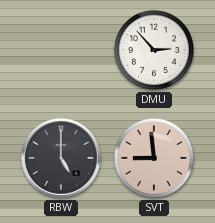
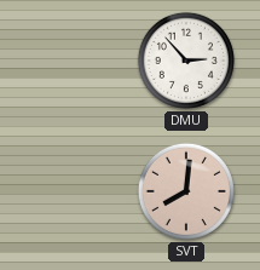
RBW: 5:00 -> none (62, 159)
SVT: 8:59 -> 8:01 (186, 191)
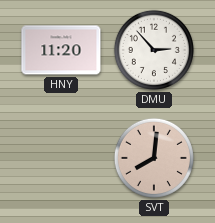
HNY: none -> 11:20 (61, 50)
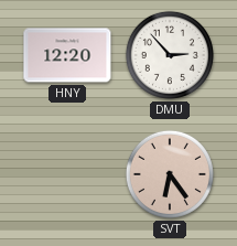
HNY: 11:20 -> 12:20 (67, 55)
SVT: 8:01 -> 6:24 (170, 174)
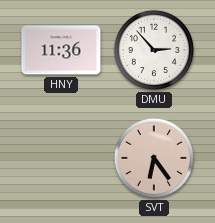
HNY: 12:20 -> 11:36 (61, 50)
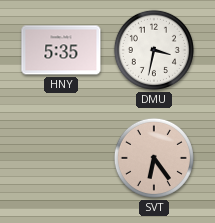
HNY: 11:36 -> 5:35 (61, 50)
DMU: 2:53 -> 3:32 (154, 50)
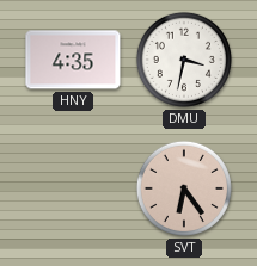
HNY: 5:35 -> 4:35 (73, 60)
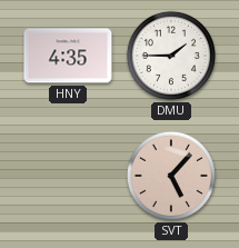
DMU: 3:32 -> 1:45 (171, 56)
SVT: 6:24 -> 5:07 (171, 176)
